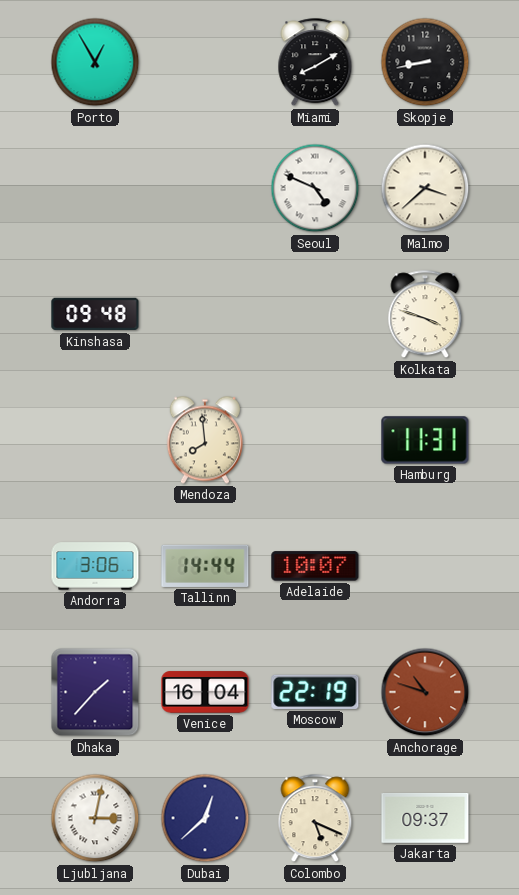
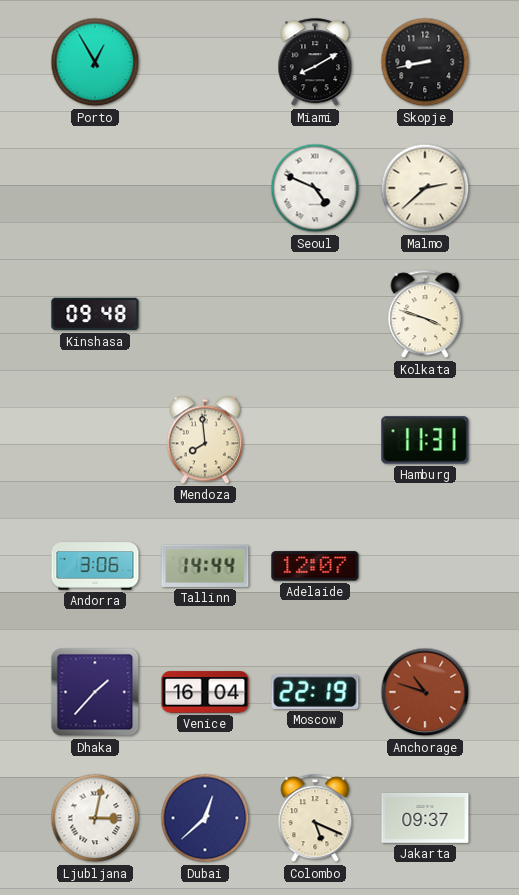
Malmo: 3:38 -> 2:38 (425, 188)
Adelaide: 10:07 -> 12:07 (315, 566)
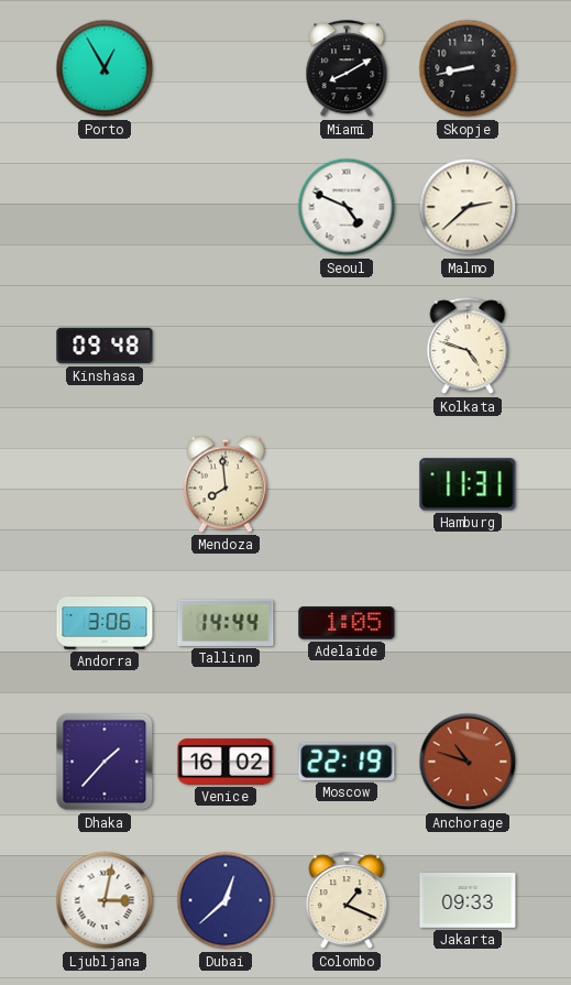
Kolkata: 3:48 -> 4:48 (468, 347)
Adelaide: 12:07 -> 1:05 (347, 623)
Venice: 16:04 -> 16:02 (226, 762)
Colombo: 5:19 -> 1:19 (347, 901)
Jakarta: 09:37 -> 09:33 (468, 901)
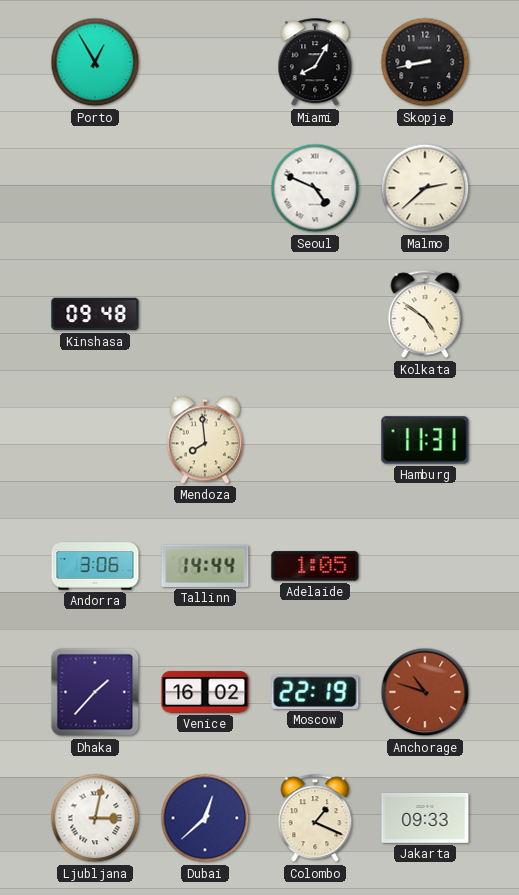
Miami: 8:10 -> 8:05 (315, 63)
Kolkata: 4:48 -> 4:51 (425, 315)
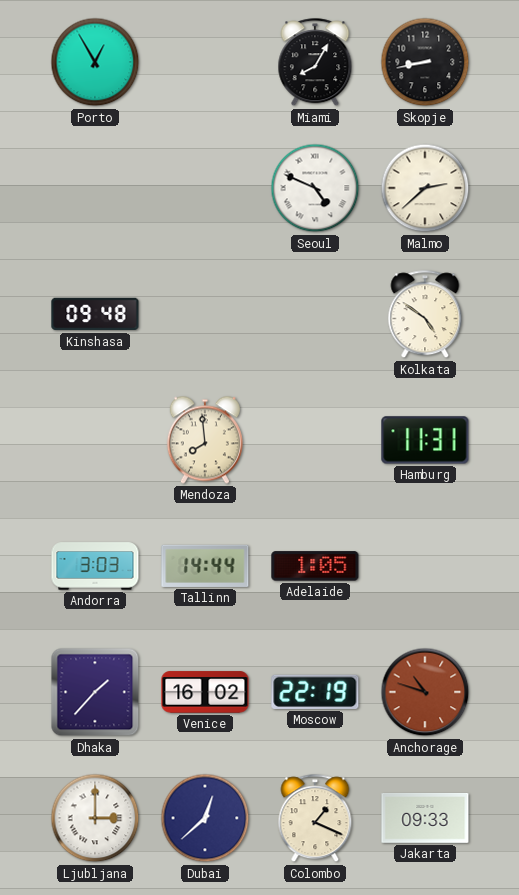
Andorra: 3:06 -> 3:03 (95, 566)
Ljubljana: 3:02 -> 3:00 (95, 818)
